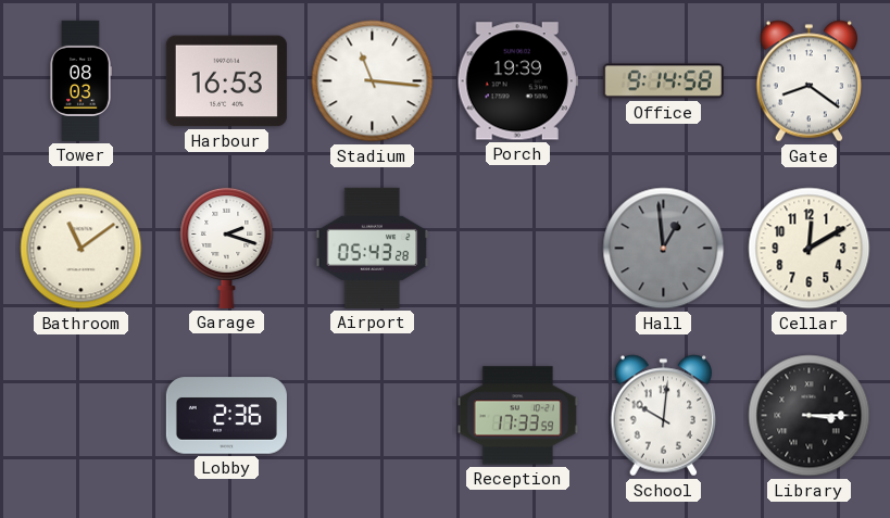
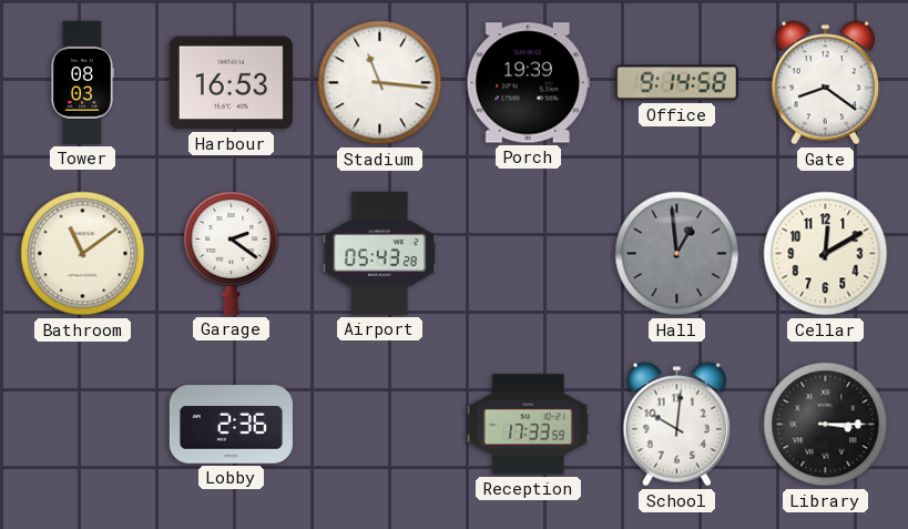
Garage: 2:18 -> 2:21 (232, 253)
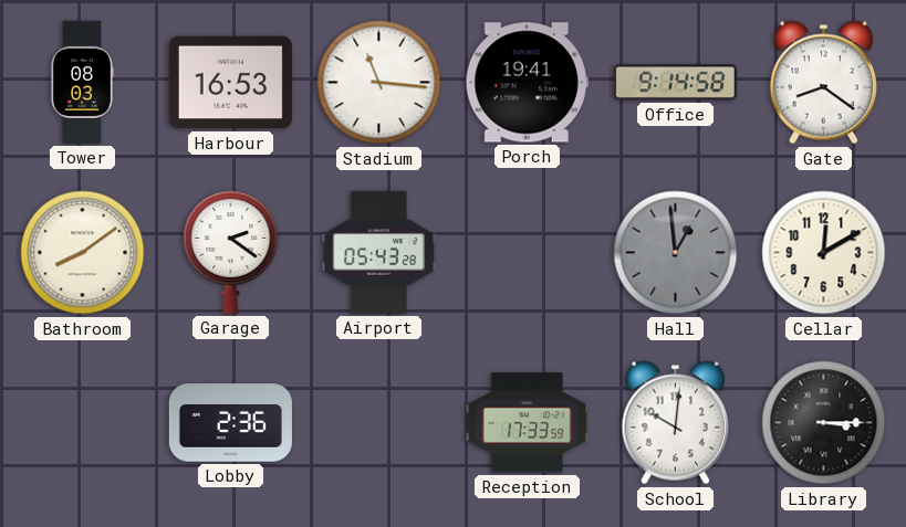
Porch: 19:39 -> 19:41 (527, 83)
Bathroom: 11:09 -> 8:09 (83, 253)
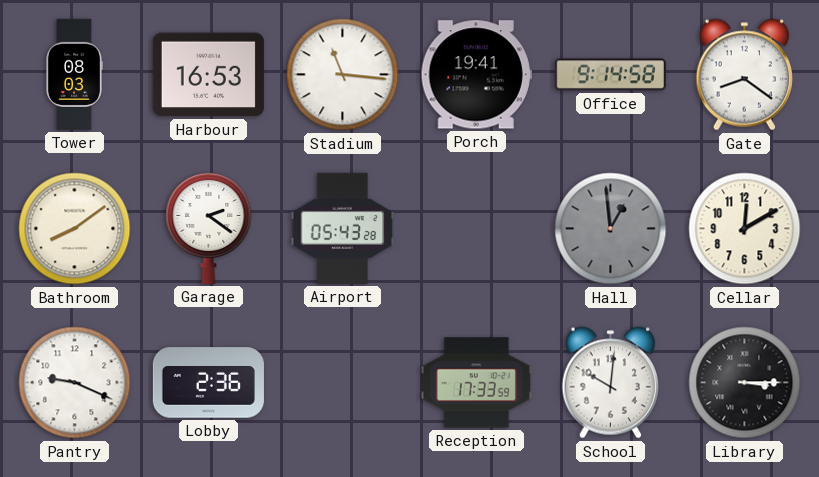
Pantry: none -> 9:19 (75, 383)
